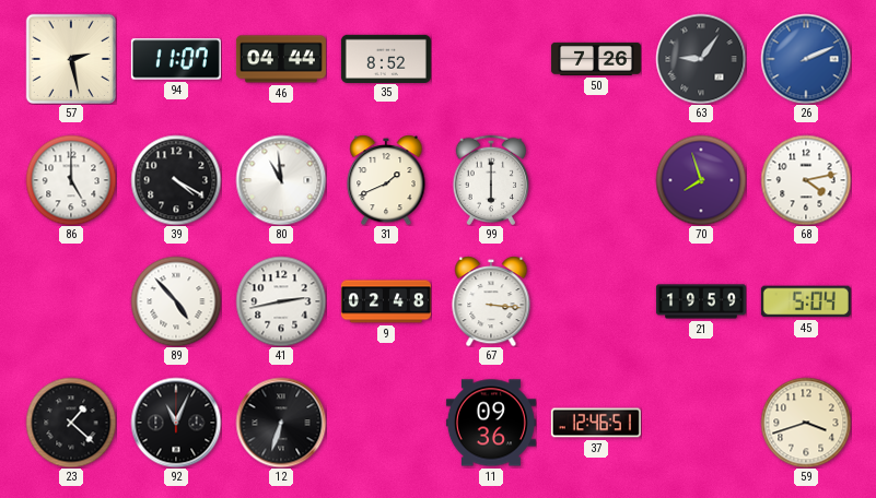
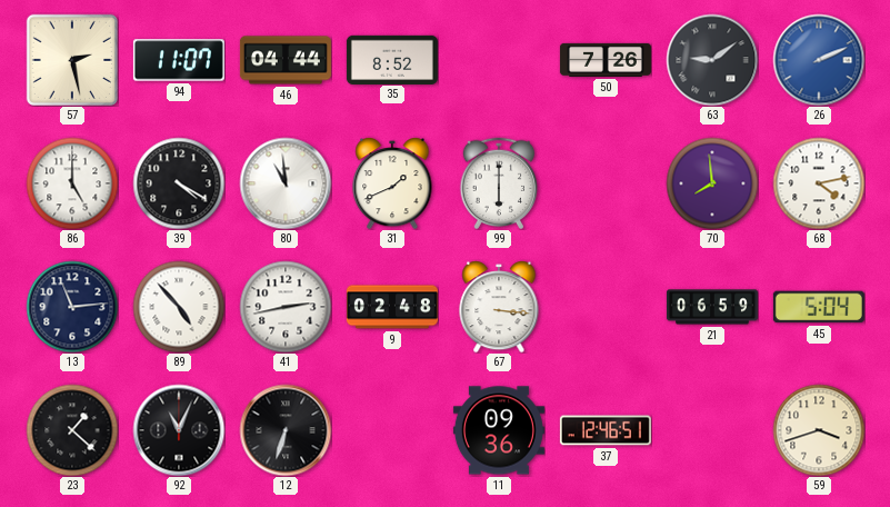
63: 9:06 -> 9:09 (712, 60)
70: 7:57 -> 7:59 (712, 183)
13: none -> 11:14 (72, 307)
21: 19:59 -> 06:59 (712, 307)
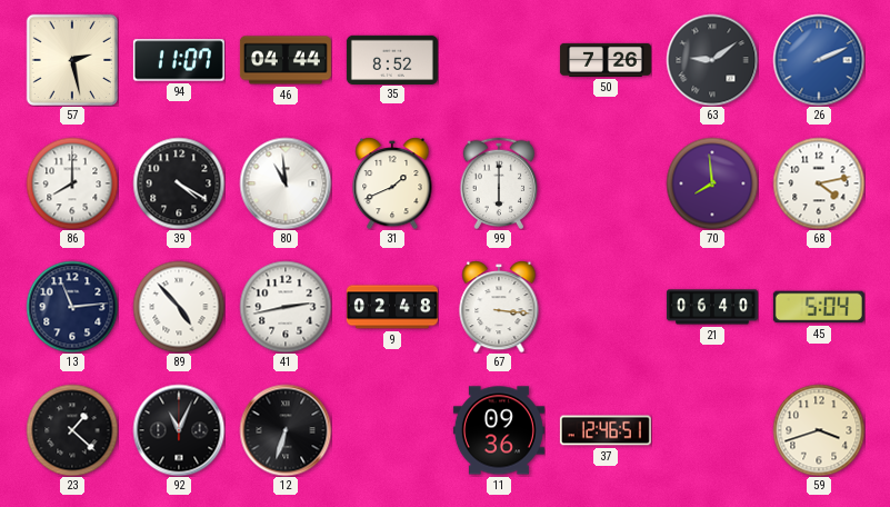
86: 5:00 -> 8:00 (72, 183)
21: 06:59 -> 06:40 (712, 307)
